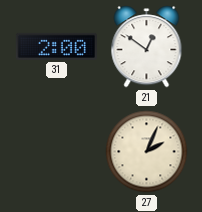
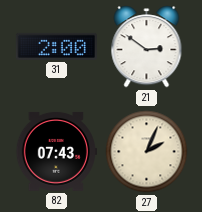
21: 12:51 -> 2:51 (147, 47)
82: none -> 07:43 (56, 151)
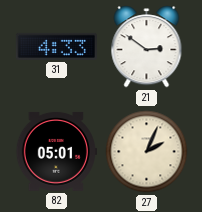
31: 2:00 -> 4:33 (56, 46)
82: 07:43 -> 05:01 (56, 151)
